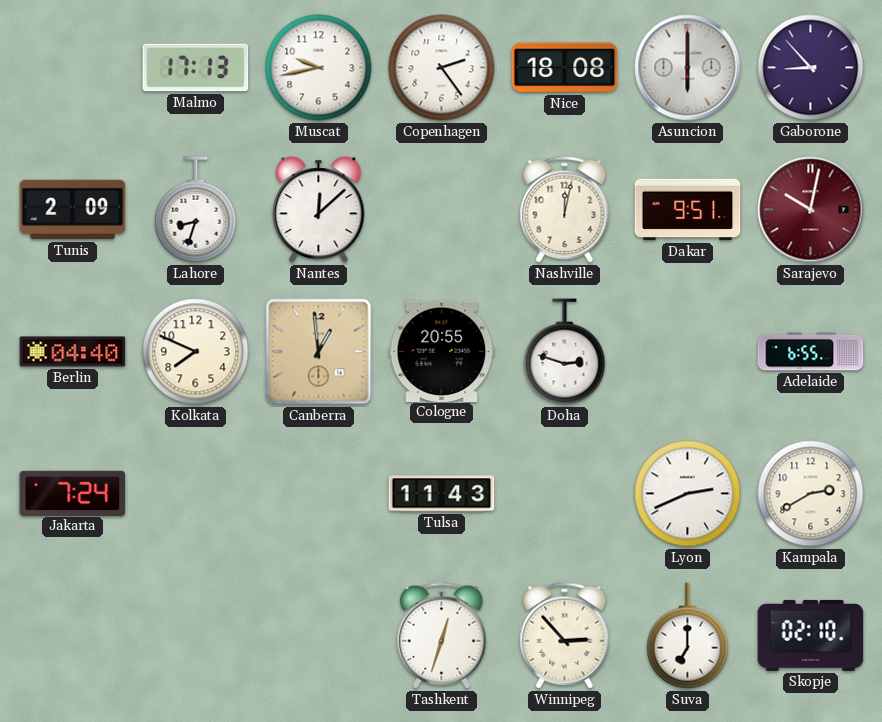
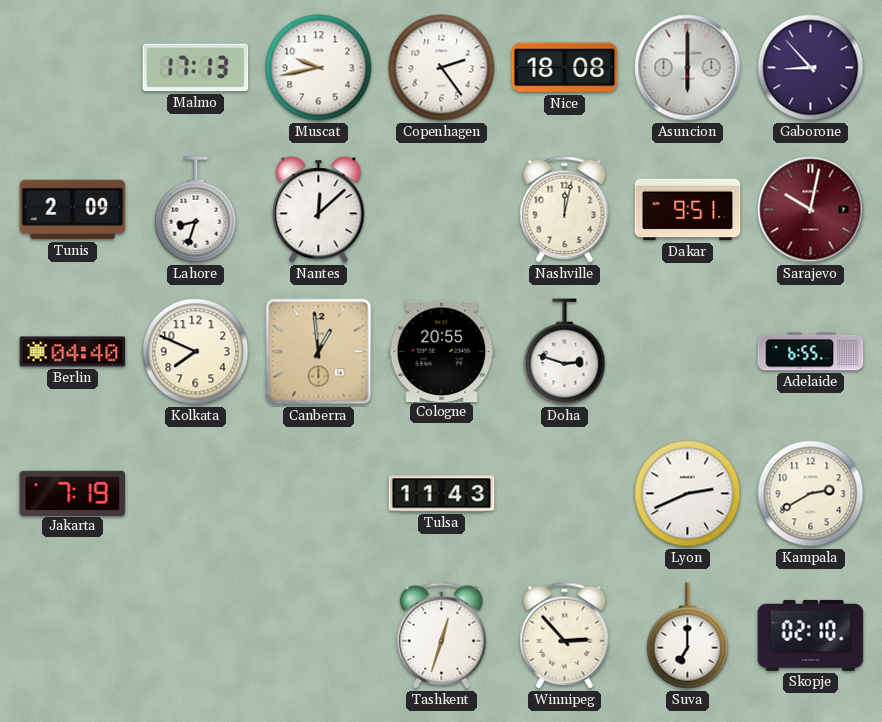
Jakarta: 7:24 -> 7:19 (73, 493)
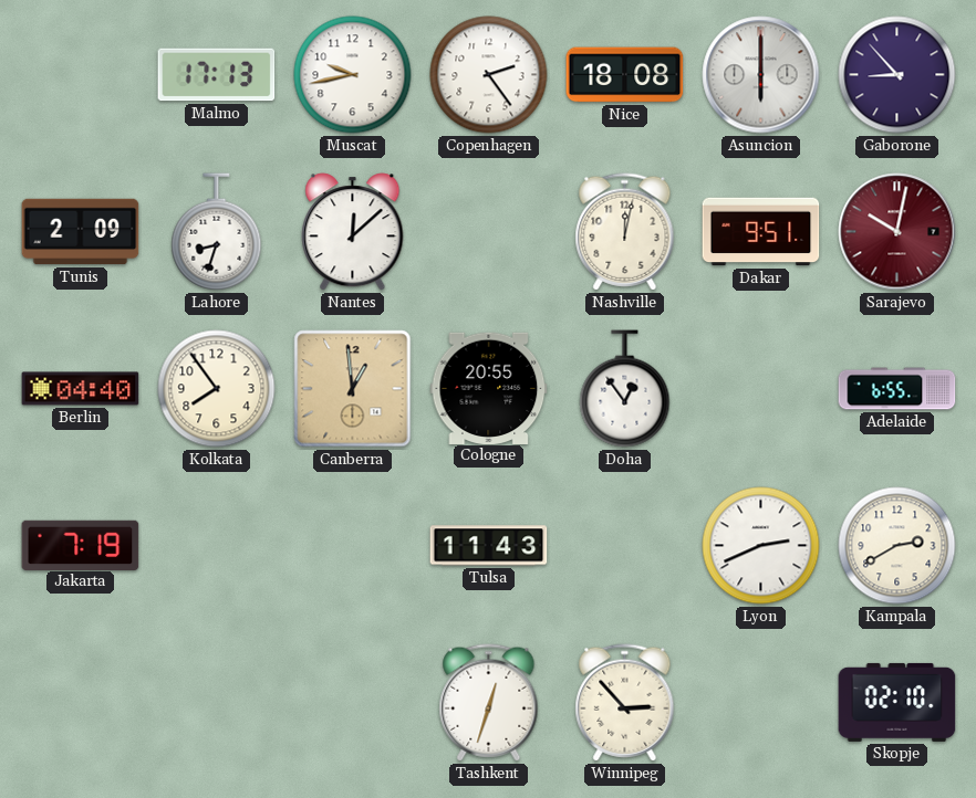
Kolkata: 7:49 -> 7:54 (217, 389)
Doha: 2:48 -> 12:54 (625, 389)
Suva: 7:00 -> none (688, 636)
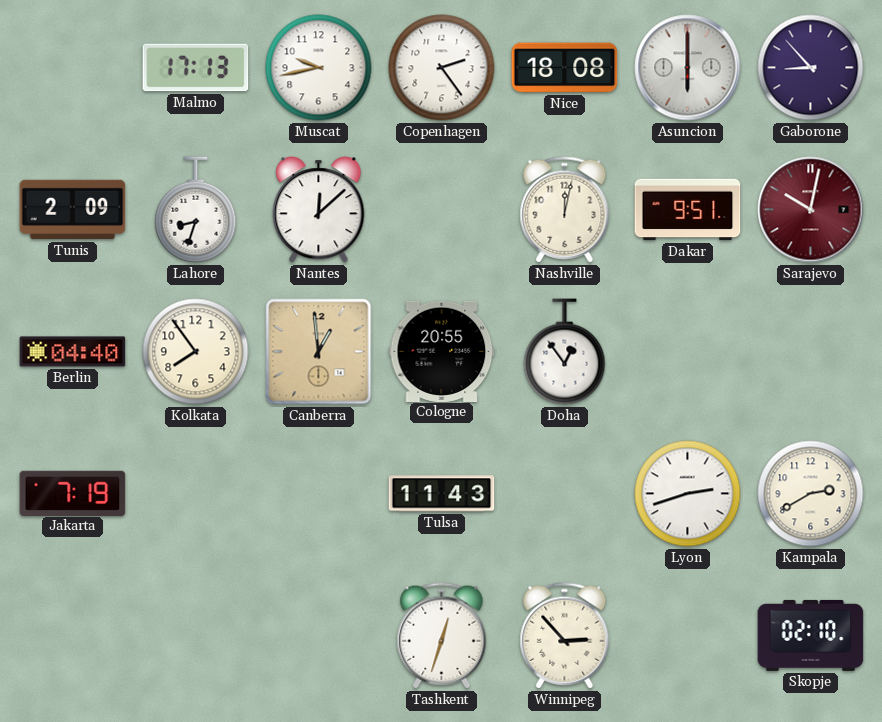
Adelaide: 6:55 -> none (897, 389)
Lyon: 2:41 -> 2:42 (688, 494)
